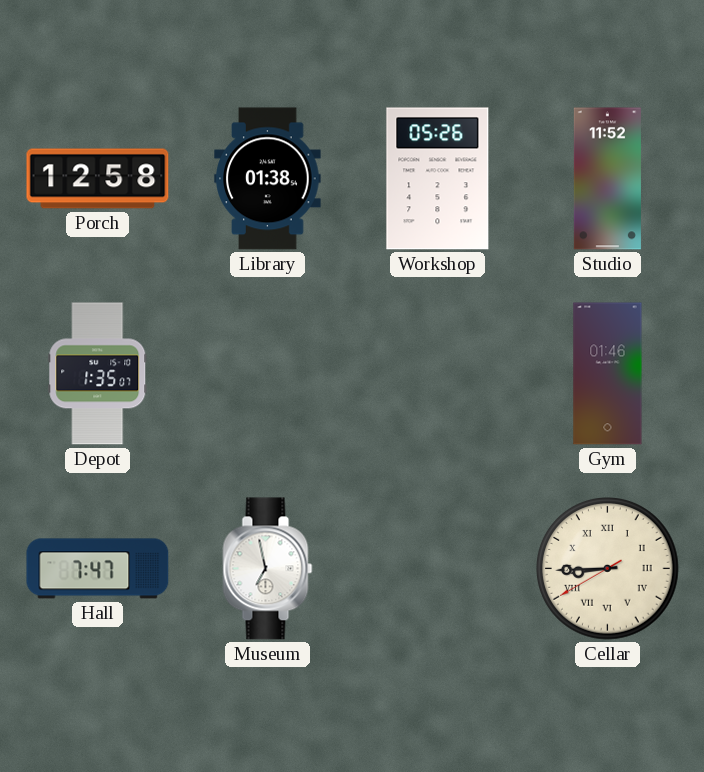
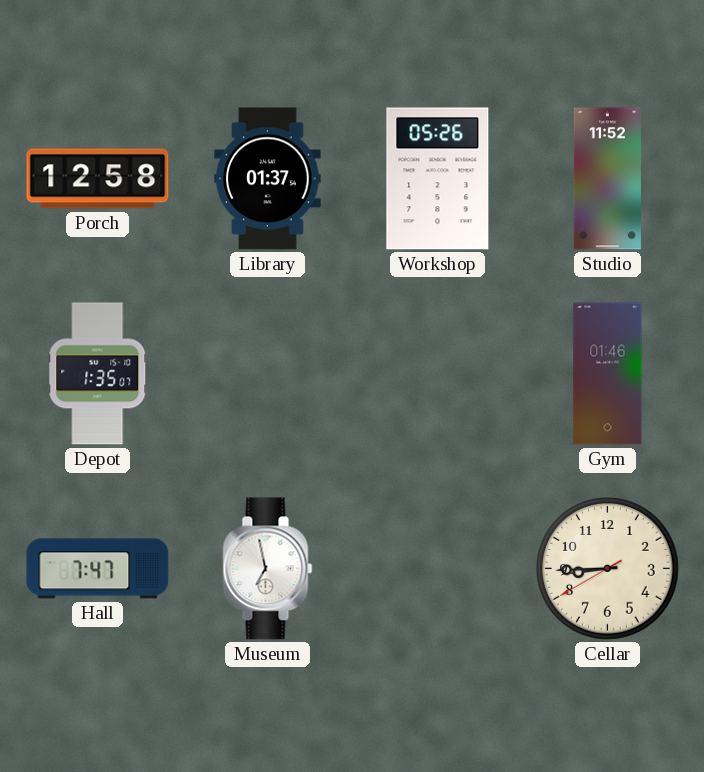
Library: 01:38 -> 01:37 (268, 179)
Cellar numerals: Roman -> Arabic (608, 569)
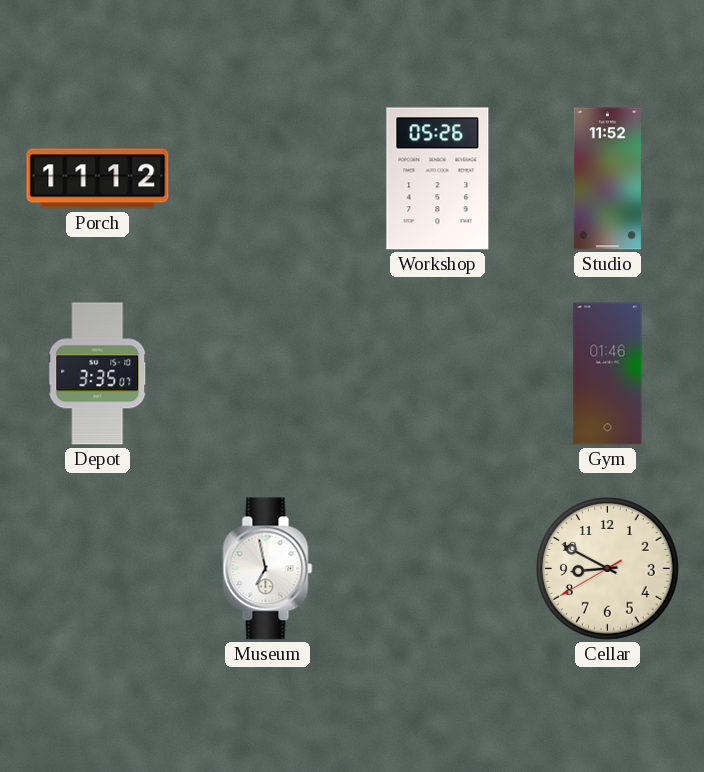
Porch: 12:58 -> 11:12 (98, 179)
Library: 01:37 -> none (268, 179)
Depot: 1:35 -> 3:35 (98, 374)
Hall: 7:47 -> none (98, 569)
Cellar: 8:44 -> 8:49 (608, 569)
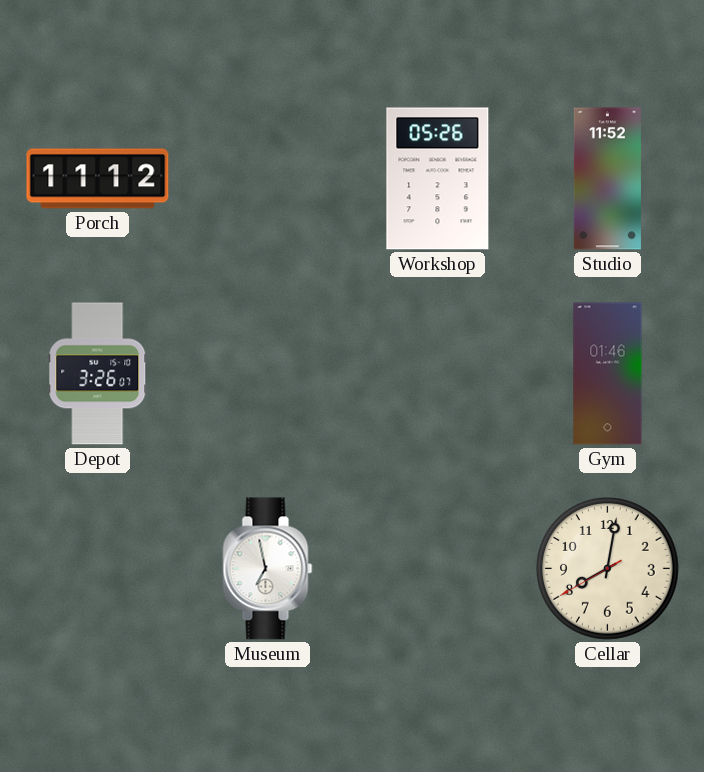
Depot: 3:35 -> 3:26 (98, 374)
Cellar: 8:49 -> 8:01 (608, 569)
